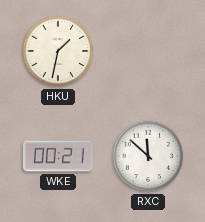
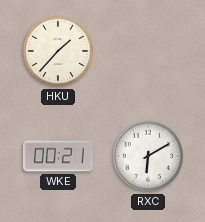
HKU: 1:32 -> 1:37 (58, 51)
RXC: 11:52 -> 6:10 (148, 156)
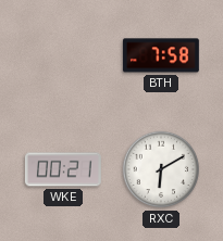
HKU: 1:37 -> none (58, 51)
BTH: none -> 7:58 (161, 55)
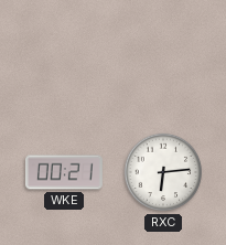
BTH: 7:58 -> none (161, 55)
RXC: 6:10 -> 6:14 (163, 172)
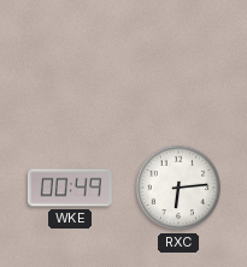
WKE: 00:21 -> 00:49 (70, 188)
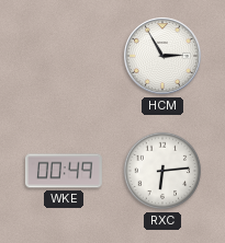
HCM: none -> 2:55 (164, 57)
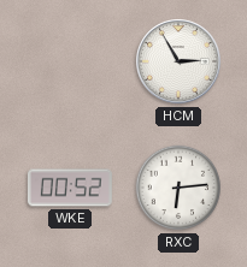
WKE: 00:49 -> 00:52 (70, 188)
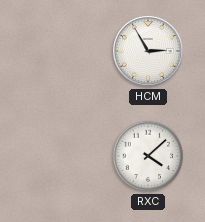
WKE: 00:52 -> none (70, 188)
RXC: 6:14 -> 4:08 (148, 156)
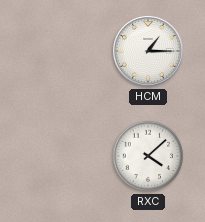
HCM: 2:55 -> 1:15 (149, 52)
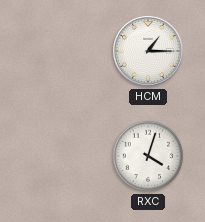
RXC: 4:08 -> 4:03 (148, 156)
